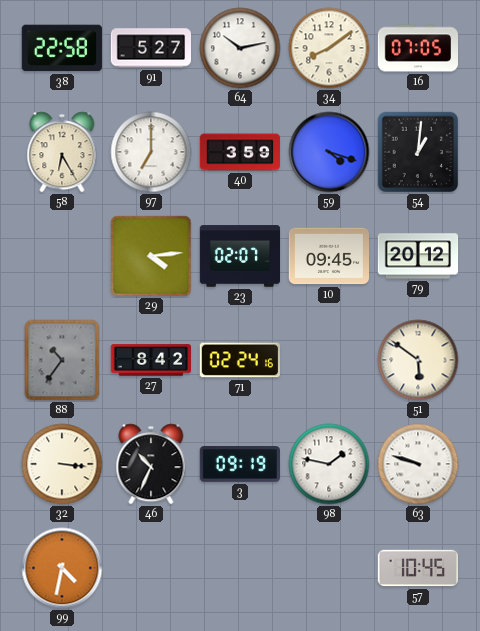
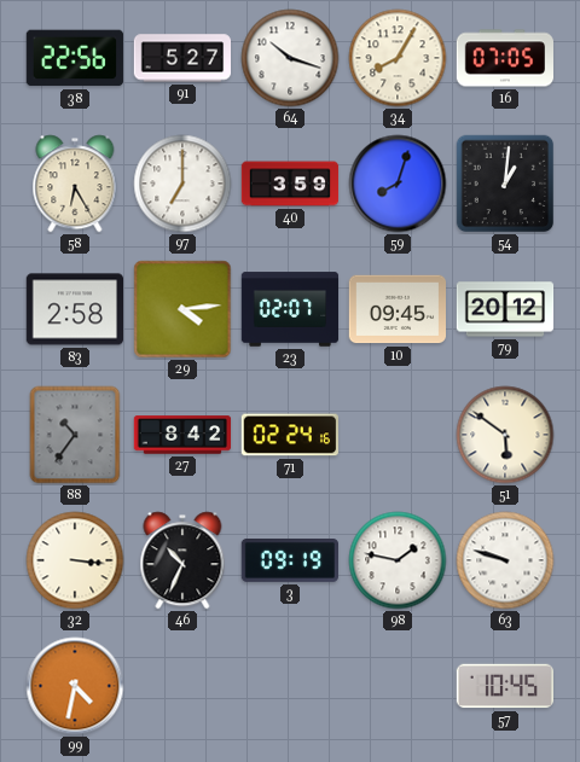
38: 22:58 -> 22:56 (75, 58)
64: 10:13 -> 10:18 (290, 58)
34: 8:09 -> 8:05 (398, 58)
59: 4:18 -> 8:03 (398, 184)
83: none -> 2:58 (74, 309)
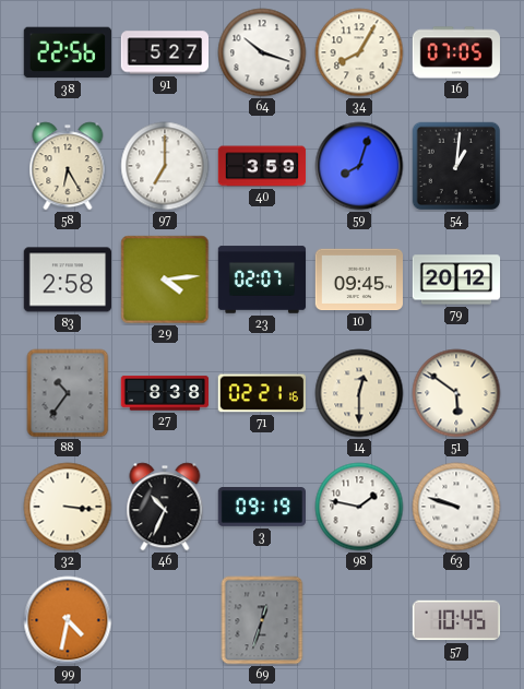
27: 8:42 -> 8:38 (165, 393)
71: 02:24 -> 02:21 (261, 393)
14: none -> 12:30 (359, 393)
69: none -> 12:33 (262, 620)
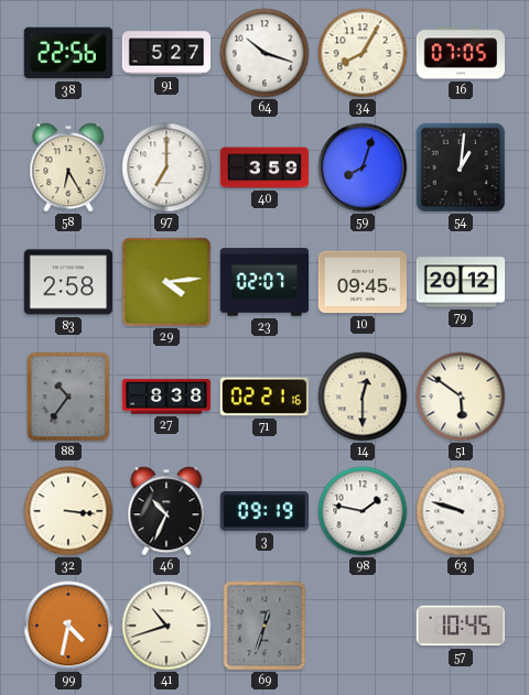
41: none -> 10:42 (166, 626)
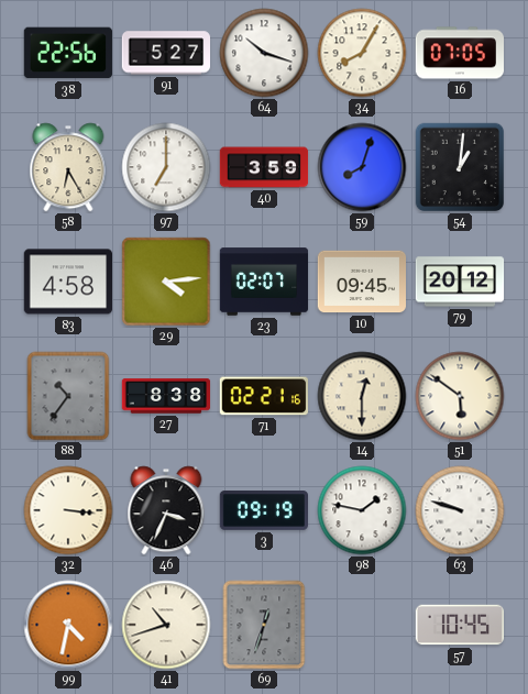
83: 2:58 -> 4:58 (67, 282)
46: 10:34 -> 3:34 (166, 510)
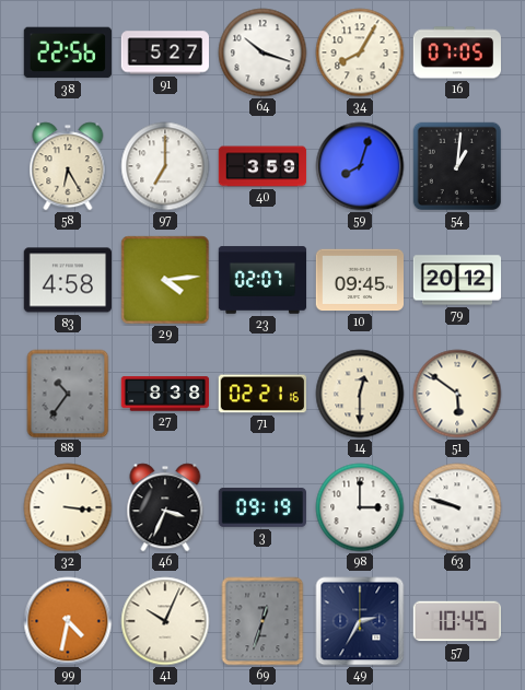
98: 1:47 -> 3:00 (360, 507)
41: 10:42 -> 10:04 (165, 621)
49: none -> 2:35 (360, 621)
